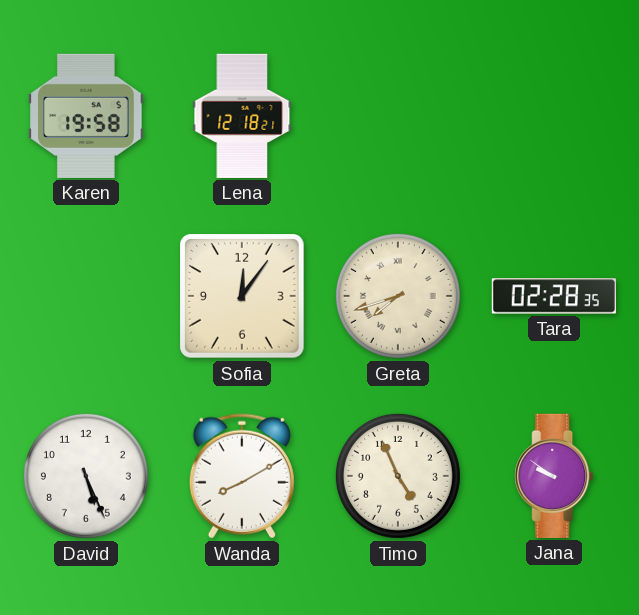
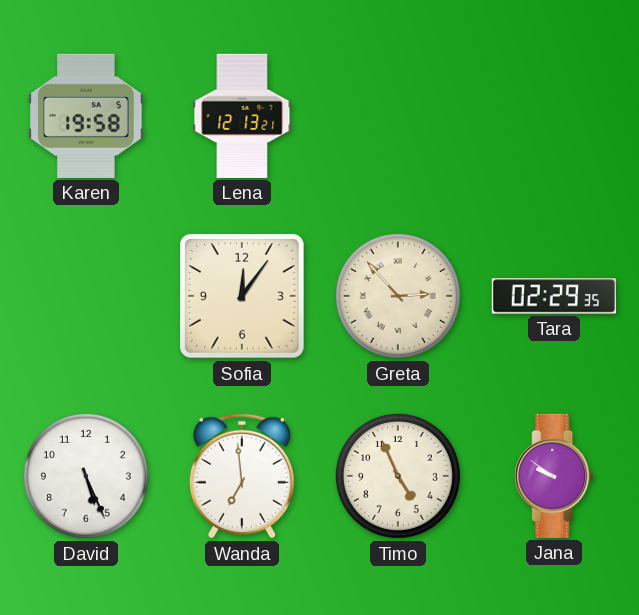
Lena: 12:18 -> 12:13 (242, 116)
Greta: 7:42 -> 2:53 (398, 296)
Tara: 02:28 -> 02:29 (554, 296)
Wanda: 8:10 -> 6:59 (242, 476)
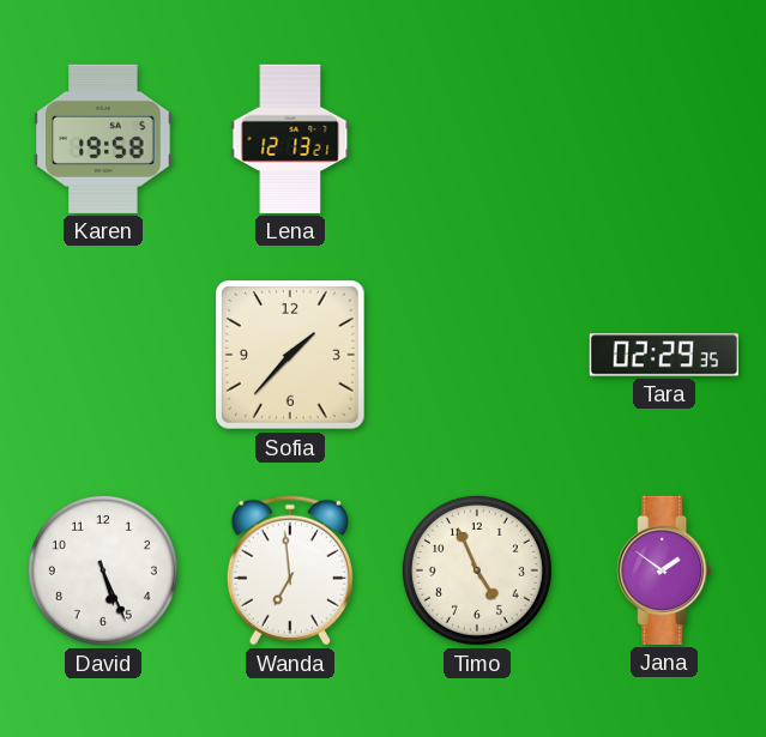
Sofia: 12:06 -> 1:37 (291, 356)
Greta: 2:53 -> none (398, 296)
Jana: 9:51 -> 1:51 (664, 570)
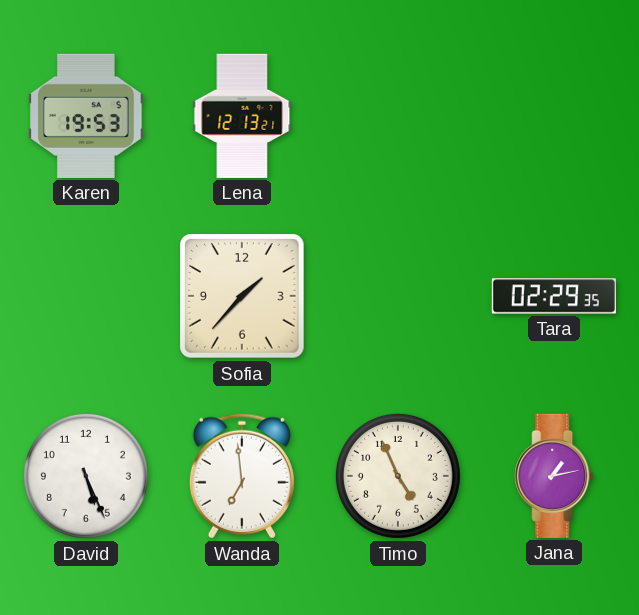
Karen: 19:58 -> 19:53 (86, 116)
Jana: 1:51 -> 1:13 (554, 476)
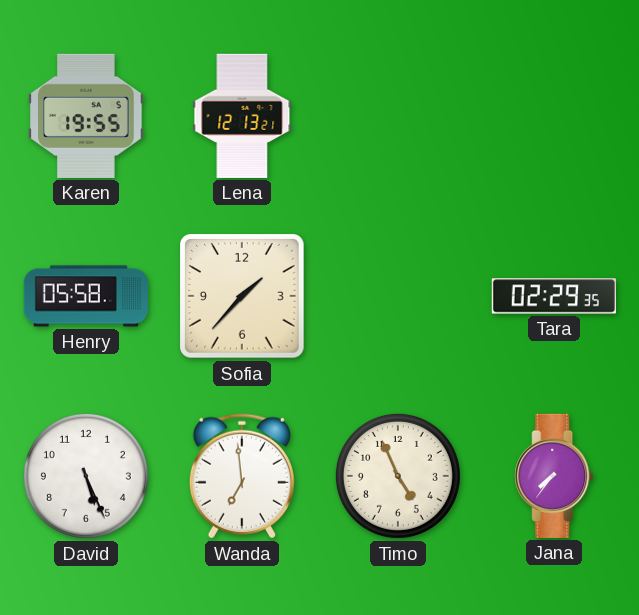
Karen: 19:53 -> 19:55 (86, 116)
Henry: none -> 05:58 (86, 296)
Jana: 1:13 -> 7:36 (554, 476)
